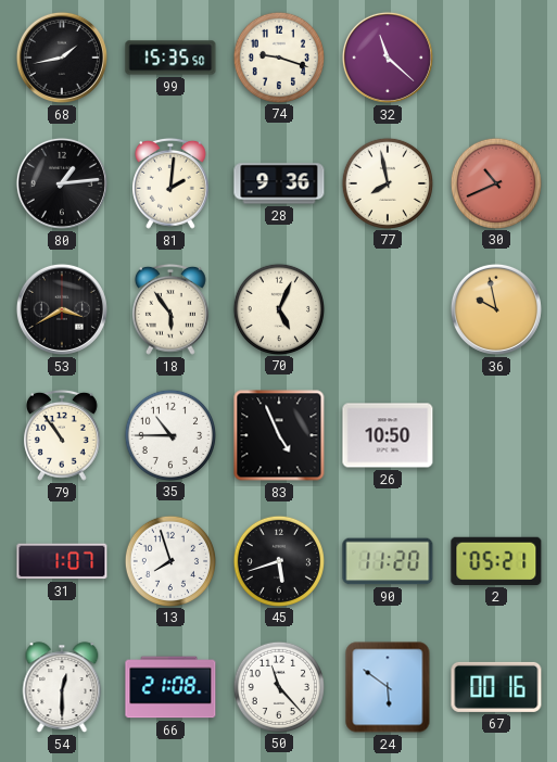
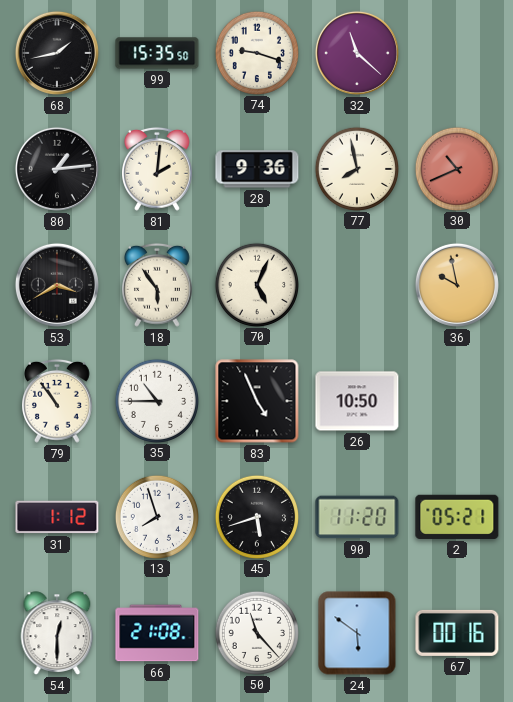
31: 1:07 -> 1:12 (57, 517)
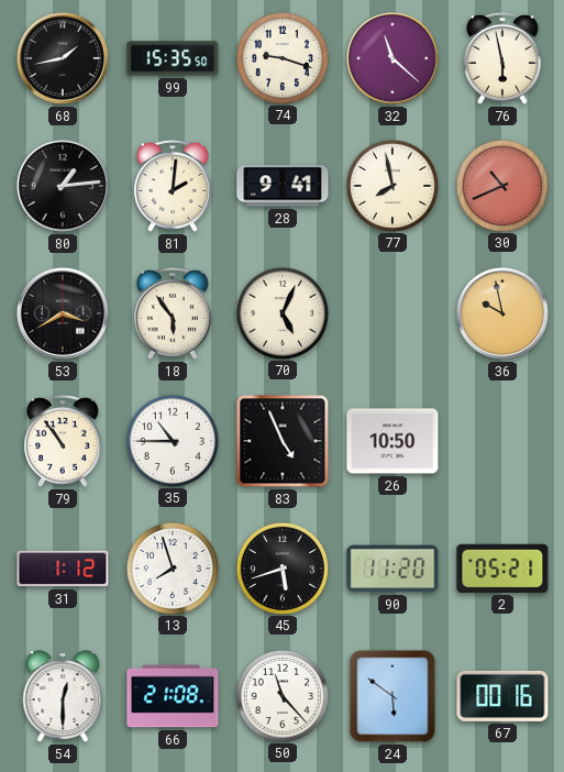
76: none -> 5:58 (504, 58)
28: 9:36 -> 9:41 (283, 186)
